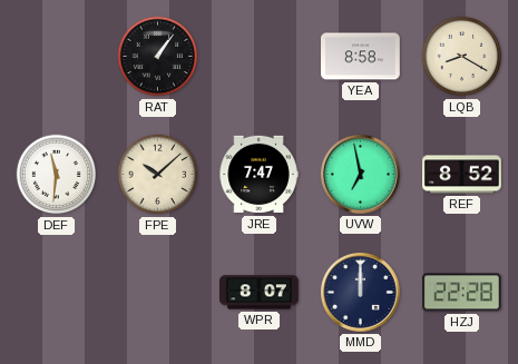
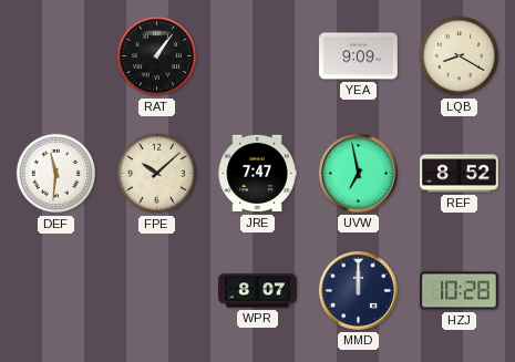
YEA: 8:58 -> 9:09 (359, 56)
HZJ: 22:28 -> 10:28 (460, 291)
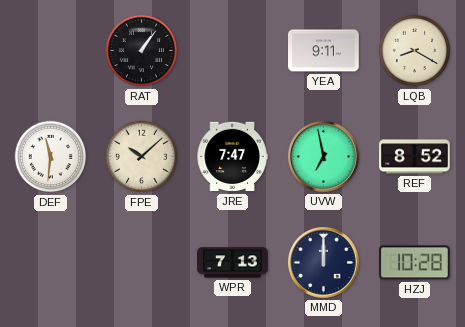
YEA: 9:09 -> 9:11 (324, 51)
WPR: 8:07 -> 7:13 (233, 263)
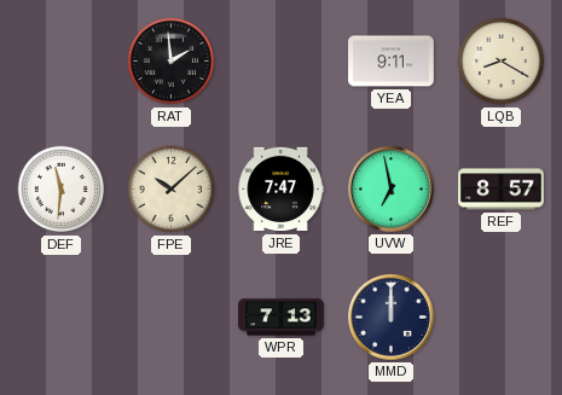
RAT: 1:06 -> 1:59 (172, 62)
REF: 8:52 -> 8:57 (502, 190)
HZJ: 10:28 -> none (415, 263)
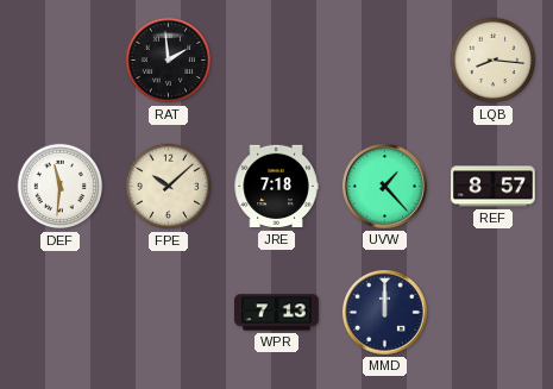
YEA: 9:11 -> none (392, 62)
LQB: 8:20 -> 8:16 (494, 61)
JRE: 7:47 -> 7:18 (276, 187)
UVW: 6:58 -> 1:23 (385, 187)
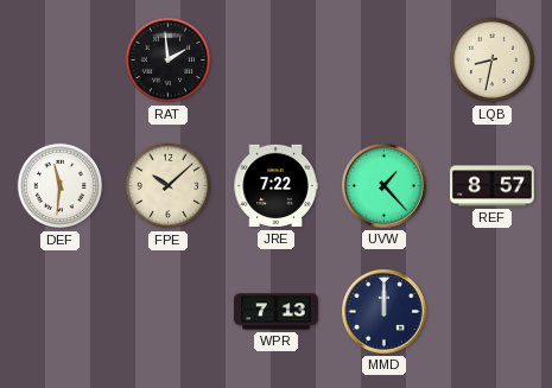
LQB: 8:16 -> 8:32 (493, 61)
JRE: 7:18 -> 7:22 (275, 186)
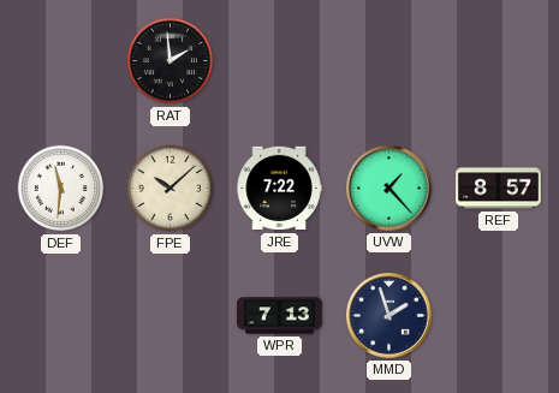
LQB: 8:32 -> none (493, 61)
MMD: 12:00 -> 1:57 (389, 316)
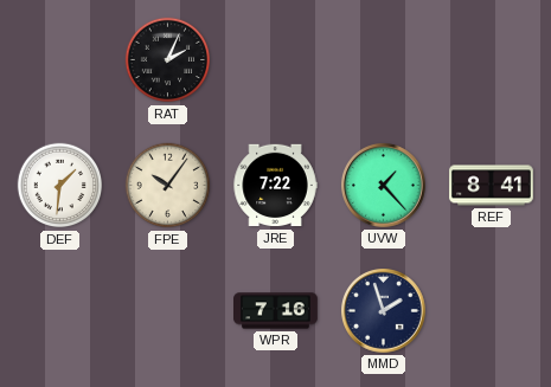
RAT: 1:59 -> 2:04 (168, 60)
DEF: 11:31 -> 1:31 (60, 186)
FPE: 10:08 -> 10:06 (168, 186)
REF: 8:57 -> 8:41 (492, 186)
WPR: 7:13 -> 7:16 (276, 311)
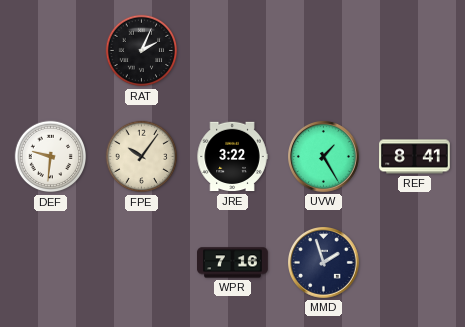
DEF: 1:31 -> 9:31 (51, 157)
JRE: 7:22 -> 3:22 (232, 157)
UVW: 1:23 -> 1:25 (324, 157)
